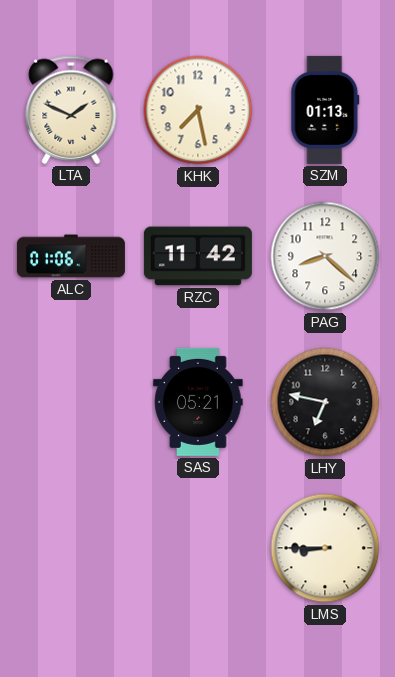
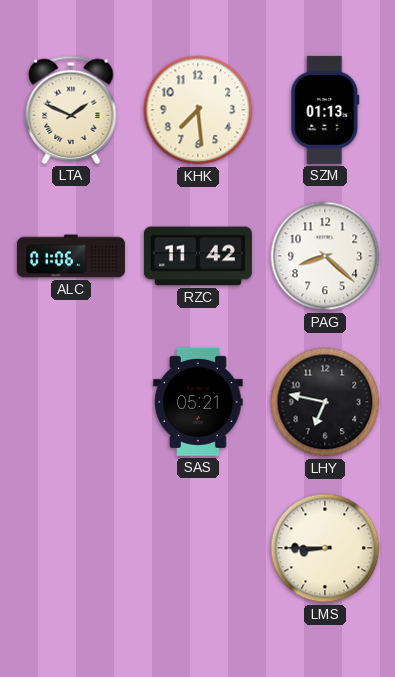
KHK: 7:28 -> 7:29 (198, 110)
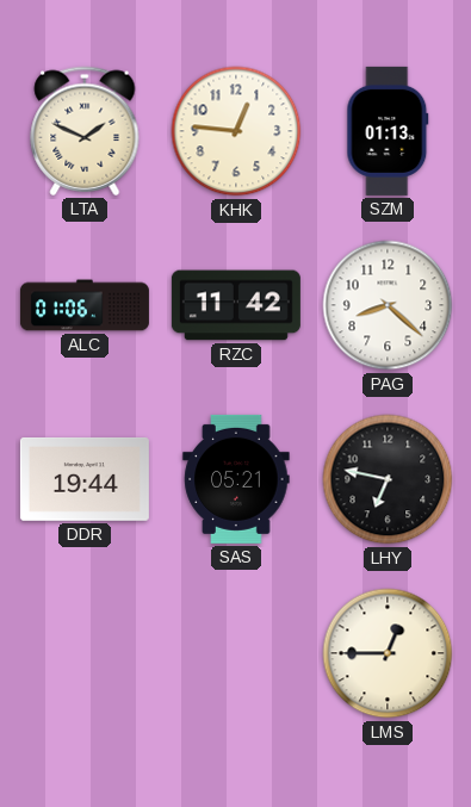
KHK: 7:29 -> 12:46 (236, 131)
DDR: none -> 19:44 (85, 479)
LMS: 8:45 -> 12:45 (388, 653)
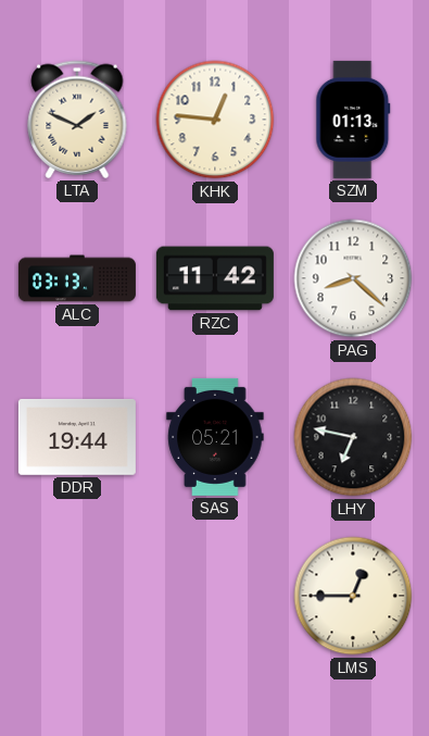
ALC: 01:06 -> 03:13 (77, 278)
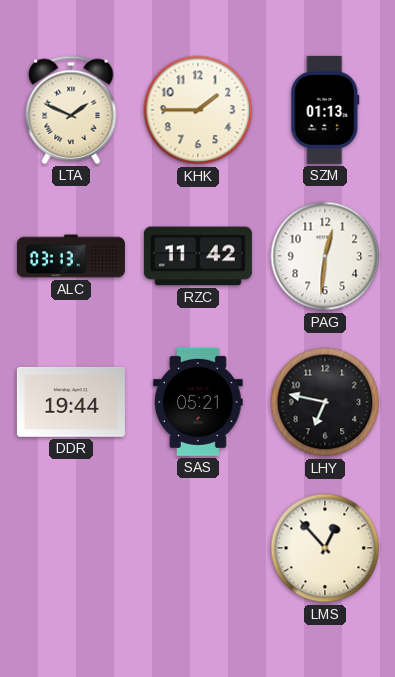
KHK: 12:46 -> 1:45 (198, 110)
PAG: 8:22 -> 12:31 (325, 256)
LMS: 12:45 -> 12:53 (325, 548)
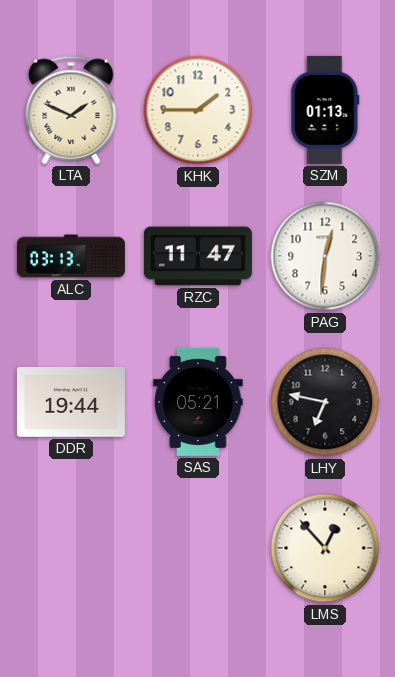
RZC: 11:42 -> 11:47 (198, 256)
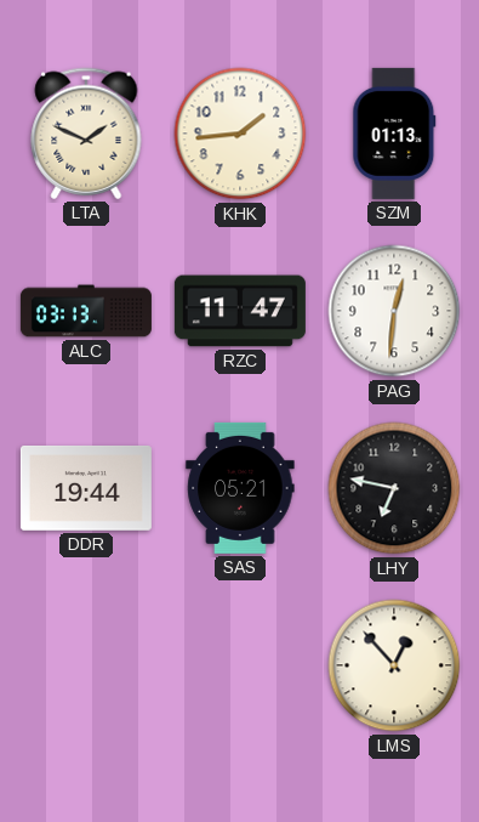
KHK: 1:45 -> 1:44 (240, 134)
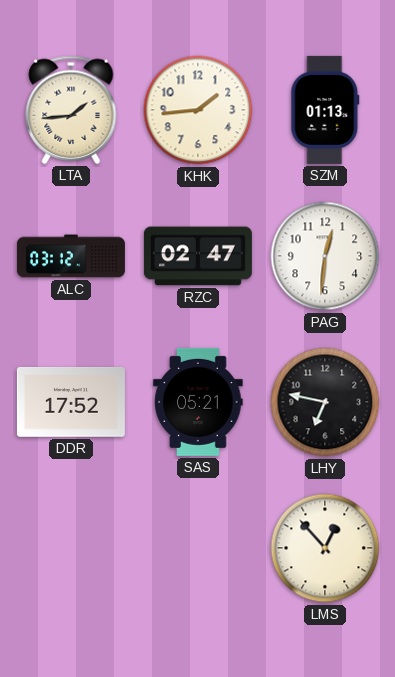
LTA: 1:49 -> 1:44 (71, 110)
ALC: 03:13 -> 03:12 (71, 256)
RZC: 11:47 -> 02:47 (198, 256)
DDR: 19:44 -> 17:52 (71, 402)
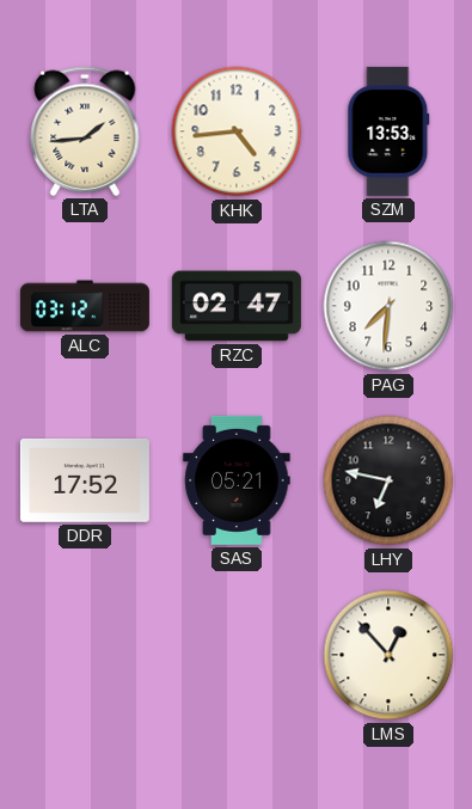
KHK: 1:44 -> 4:44 (237, 131)
SZM: 01:13 -> 13:53 (388, 131)
PAG: 12:31 -> 7:31 (388, 306)
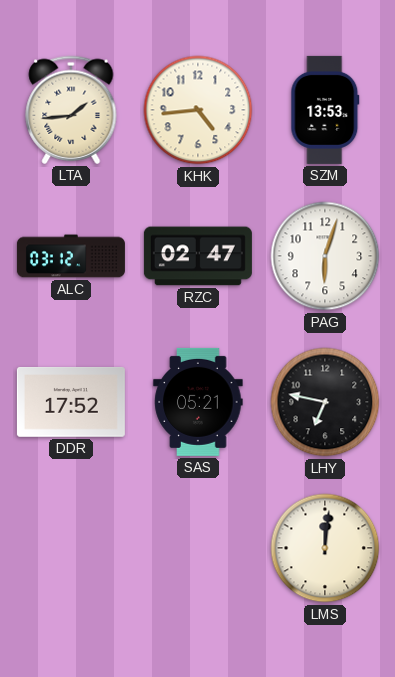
PAG: 7:31 -> 6:03 (325, 256)
LMS: 12:53 -> 12:01 (325, 548)
